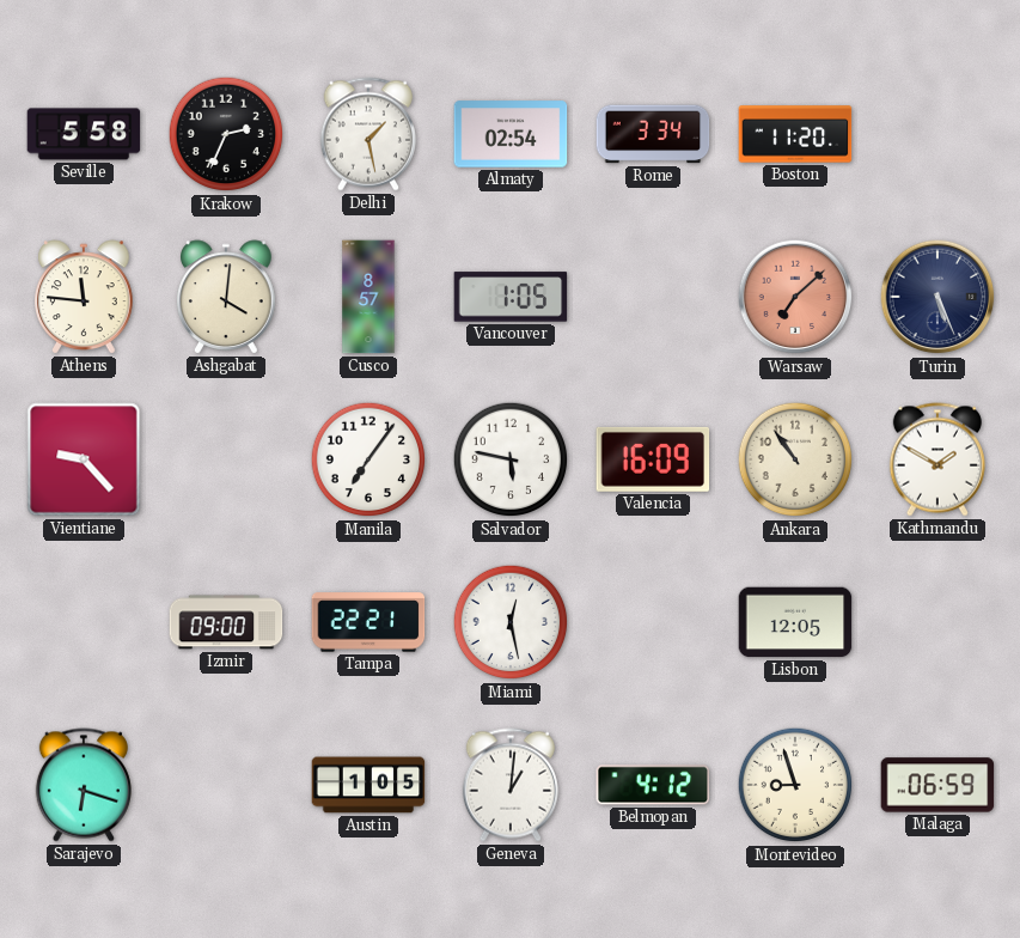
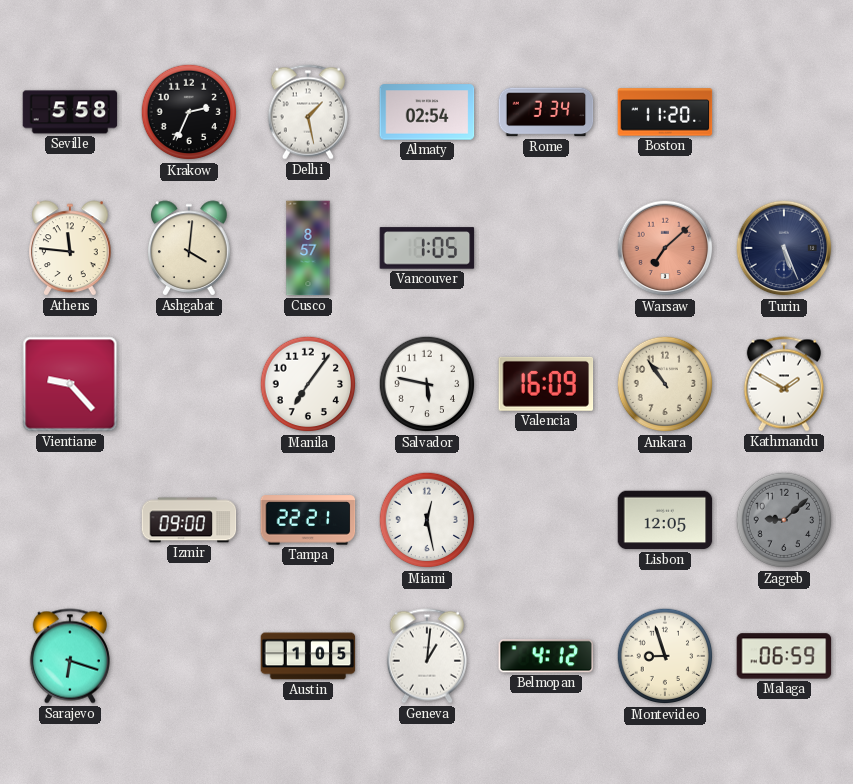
Zagreb: none -> 9:08 (784, 520)
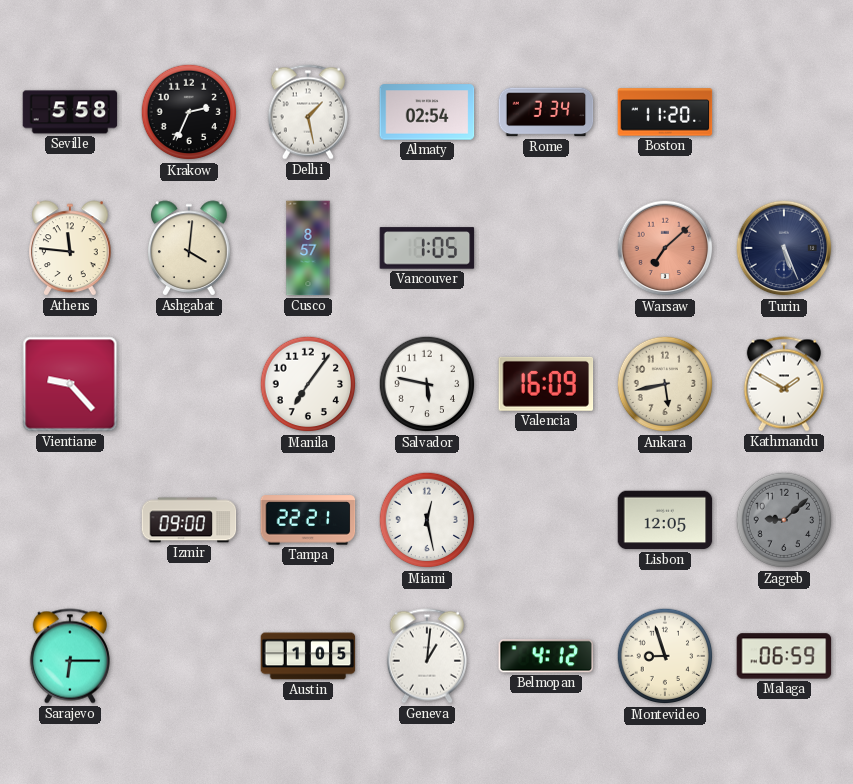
Ankara: 10:54 -> 5:43 (665, 384)
Sarajevo: 6:18 -> 6:15 (70, 656)
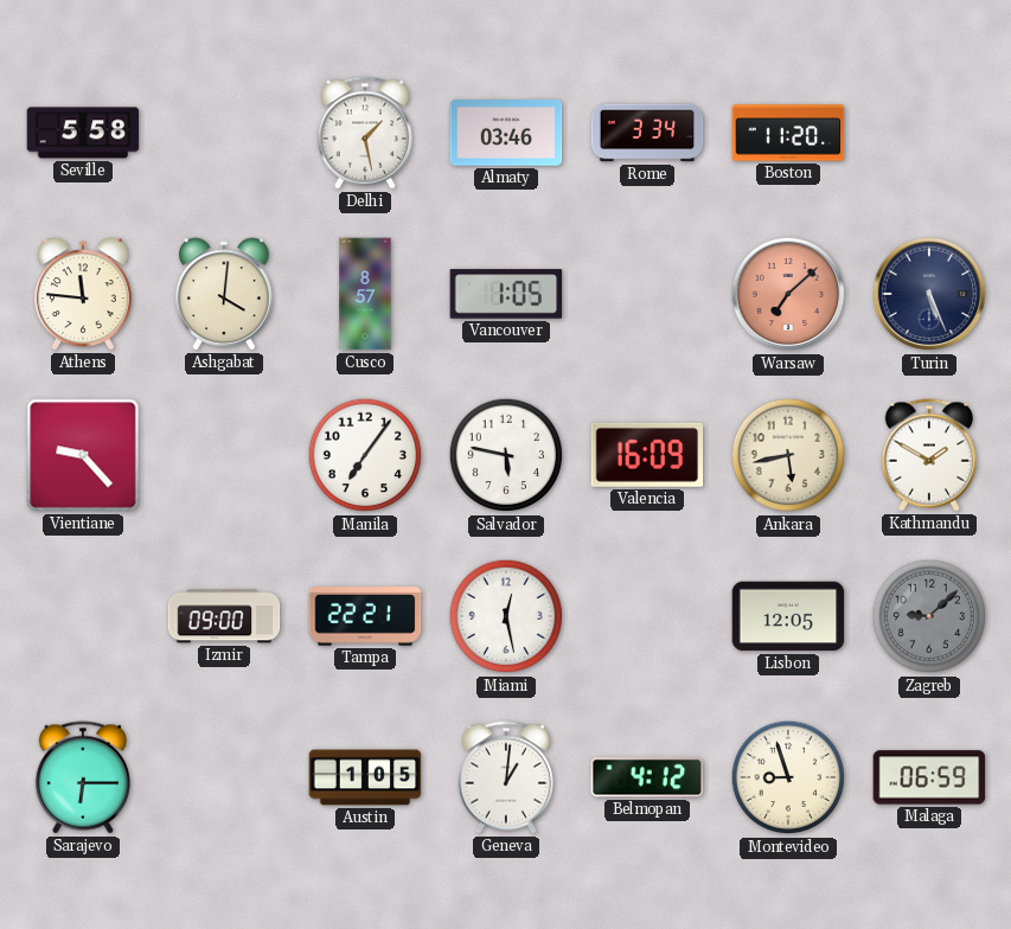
Krakow: 2:34 -> none (189, 112)
Almaty: 02:54 -> 03:46 (506, 133)
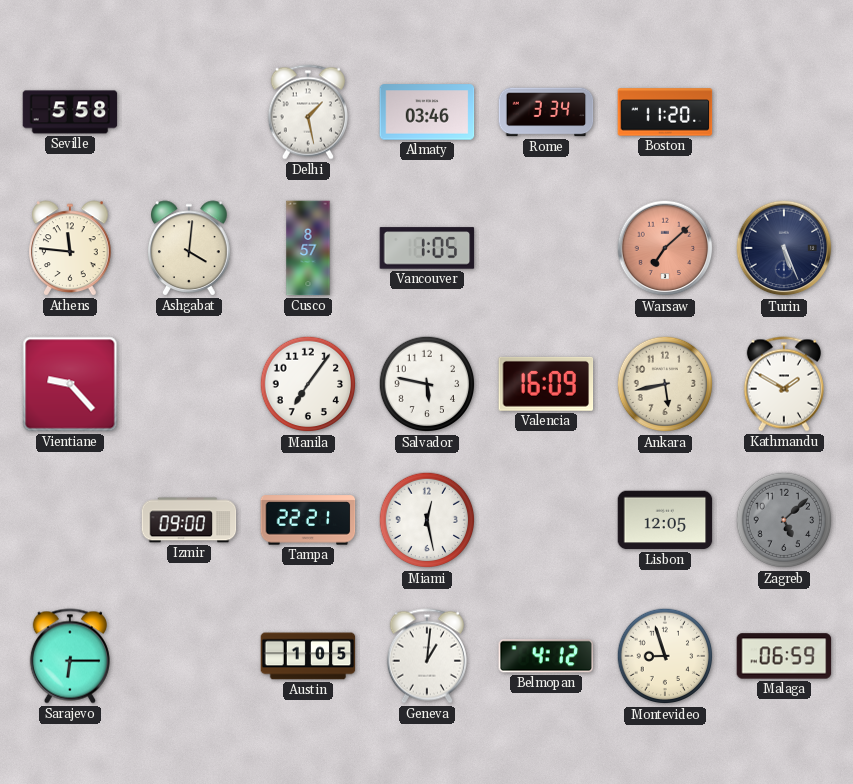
Zagreb: 9:08 -> 5:08 (784, 520)
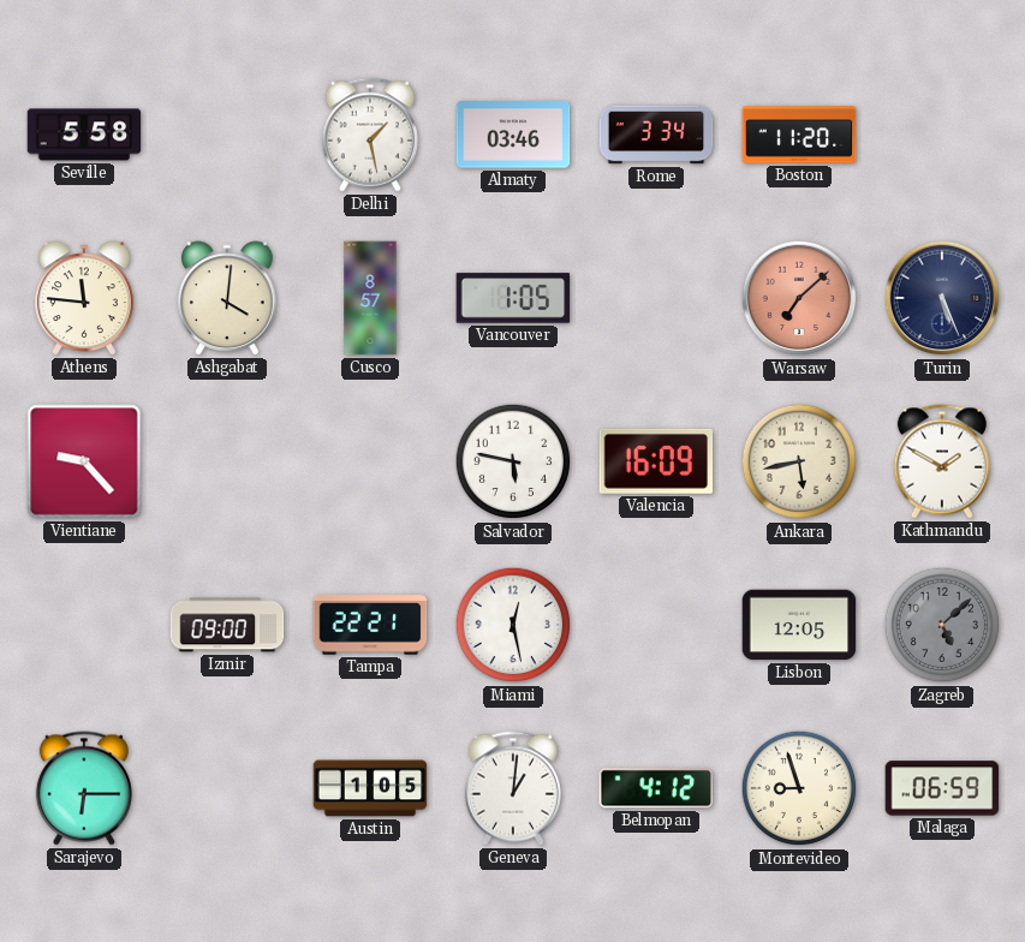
Manila: 7:06 -> none (308, 384)
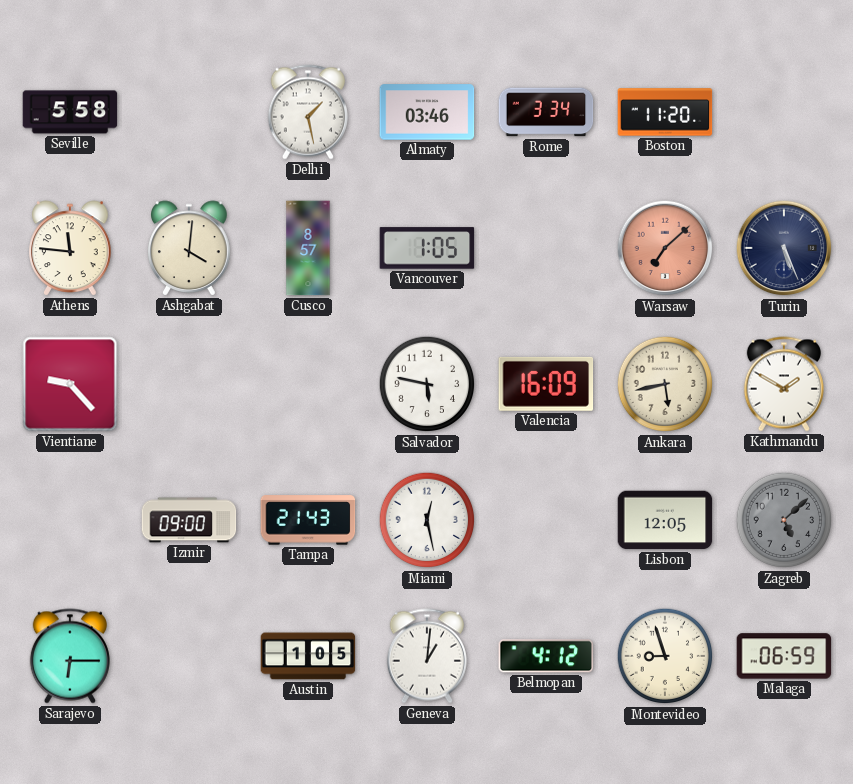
Tampa: 22:21 -> 21:43 (308, 520)
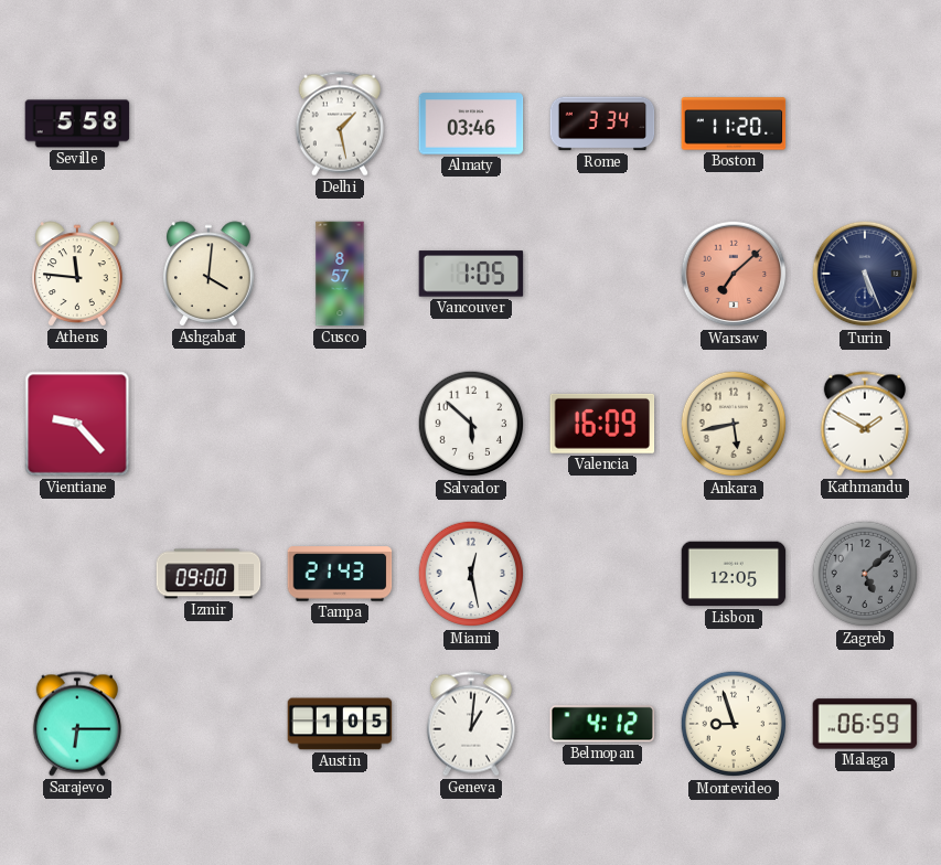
Salvador: 5:47 -> 5:52 (471, 424)
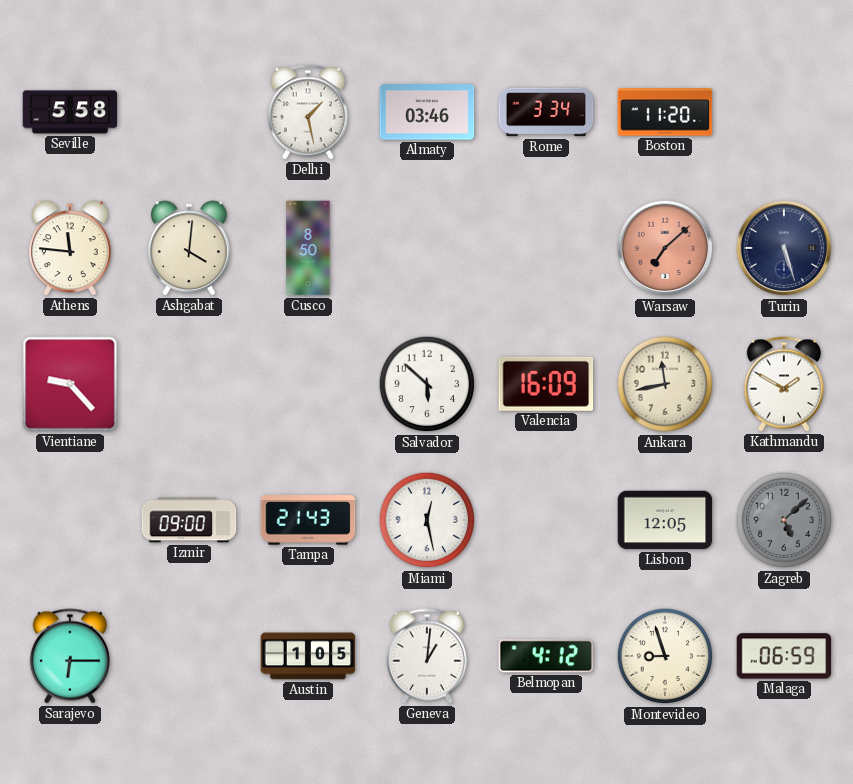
Cusco: 8:57 -> 8:50 (308, 248)
Vancouver: 1:05 -> none (471, 274)
Turin: 5:26 -> 5:27 (784, 248)
Ankara: 5:43 -> 11:43 (665, 384)
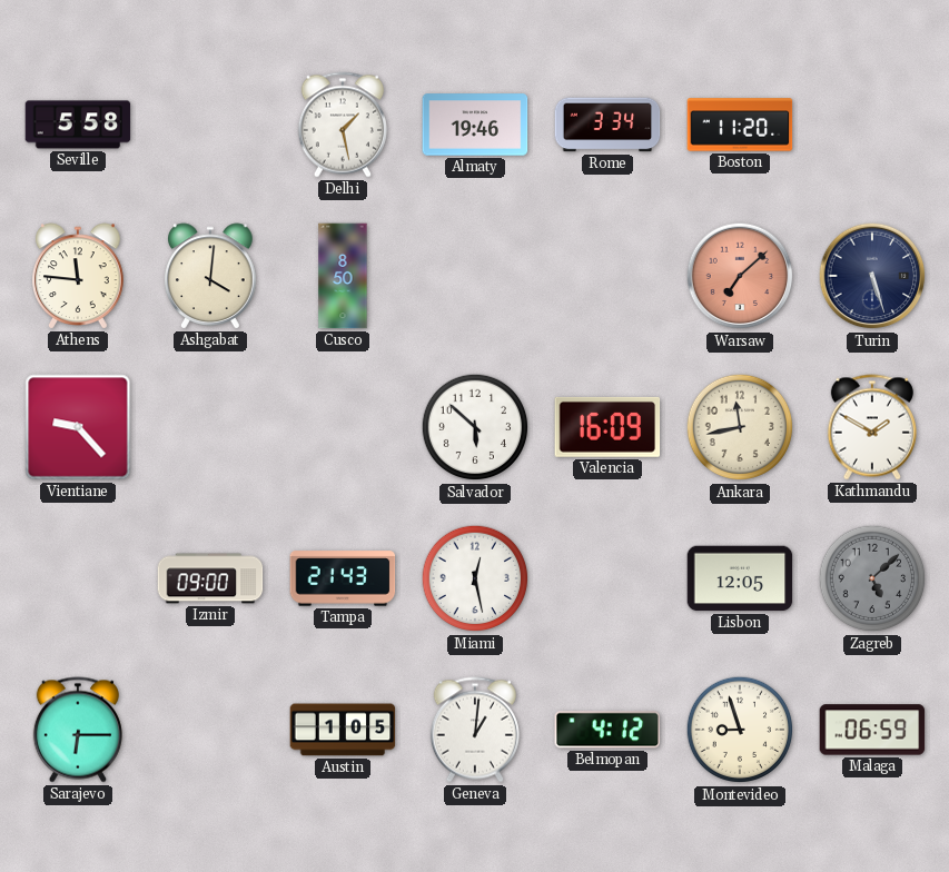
Almaty: 03:46 -> 19:46 (475, 125)
